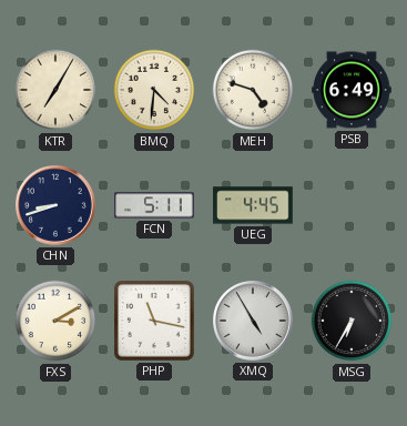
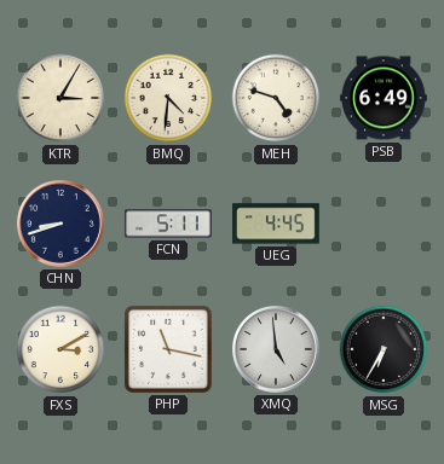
KTR: 7:05 -> 3:05 (60, 98)
XMQ: 4:55 -> 4:59 (277, 350)
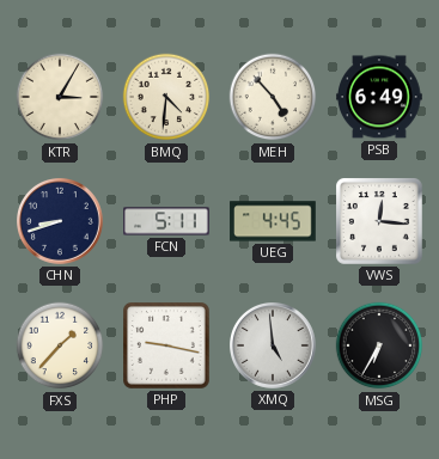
MEH: 4:48 -> 4:53 (273, 97)
VWS: none -> 12:16 (379, 221)
FXS: 3:10 -> 1:37 (60, 345)
PHP: 11:17 -> 9:17 (166, 345)
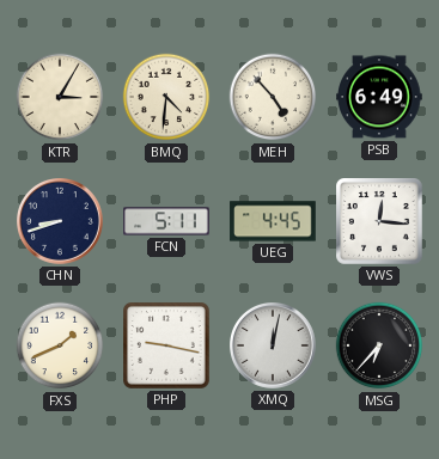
FXS: 1:37 -> 1:41 (60, 345)
XMQ: 4:59 -> 12:02 (274, 347)
MSG: 6:35 -> 6:37 (379, 345)
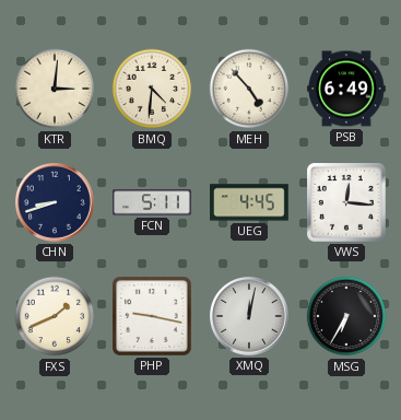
KTR: 3:05 -> 3:01 (55, 89)
MSG: 6:37 -> 6:35 (346, 316)
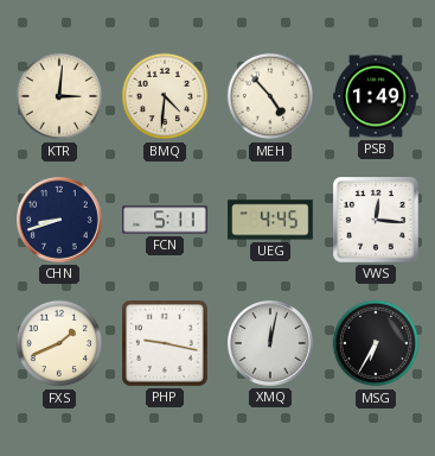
PSB: 6:49 -> 1:49 (376, 96)
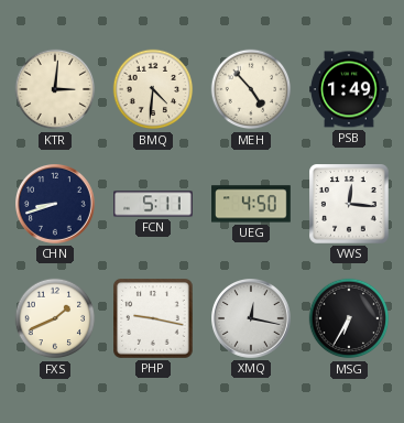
UEG: 4:45 -> 4:50 (251, 204)
XMQ: 12:02 -> 12:17 (252, 319)
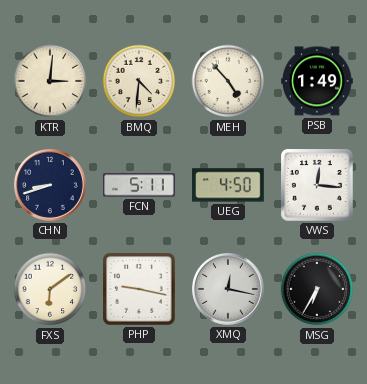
FXS: 1:41 -> 6:09 (50, 289)
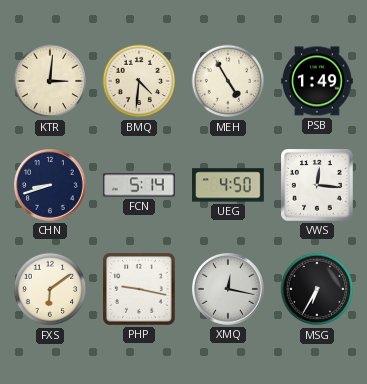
MEH: 4:53 -> 4:55 (228, 81)
FCN: 5:11 -> 5:14 (139, 185)
